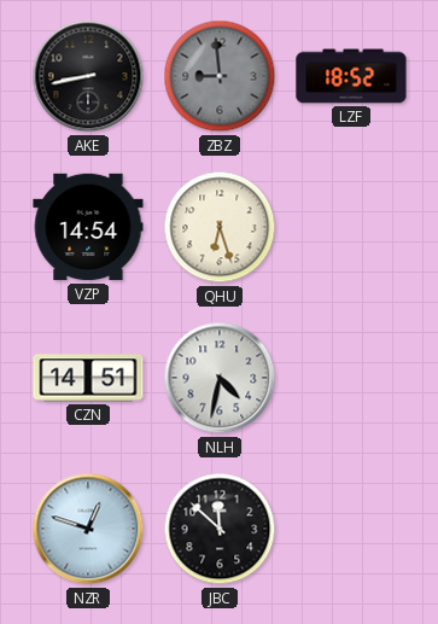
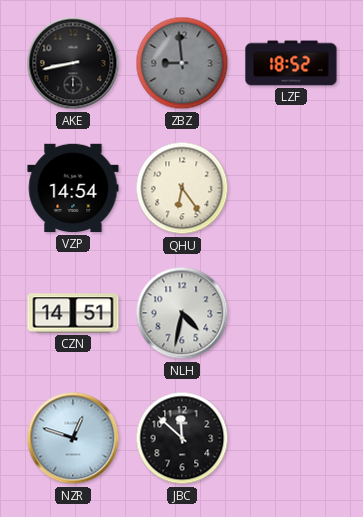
QHU: 6:27 -> 6:24 (182, 188)
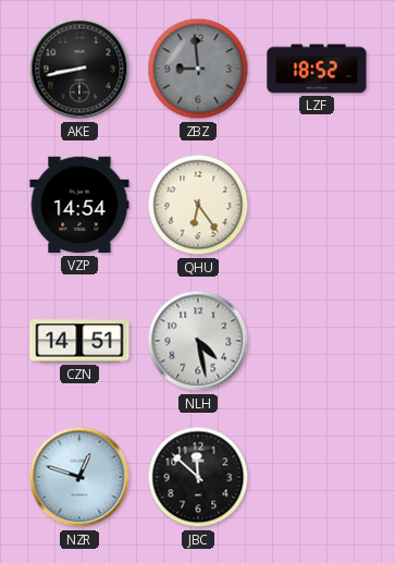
NLH: 4:32 -> 4:28 (198, 341)
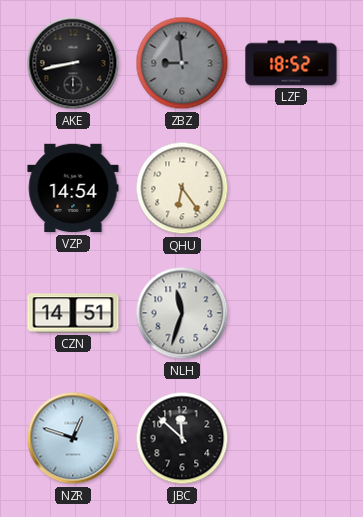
NLH: 4:28 -> 11:33 (182, 313)
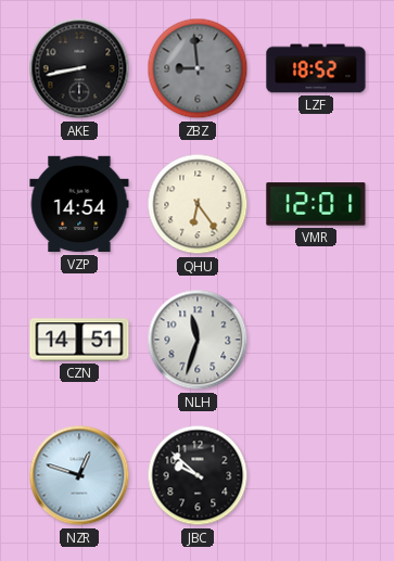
VMR: none -> 12:01 (316, 204)
JBC: 11:52 -> 9:52 (198, 475)
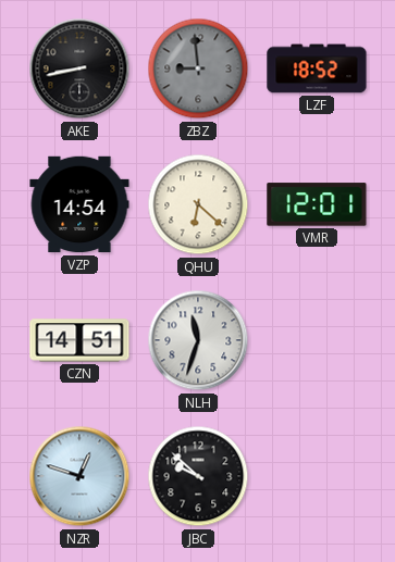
QHU: 6:24 -> 6:22 (198, 204)
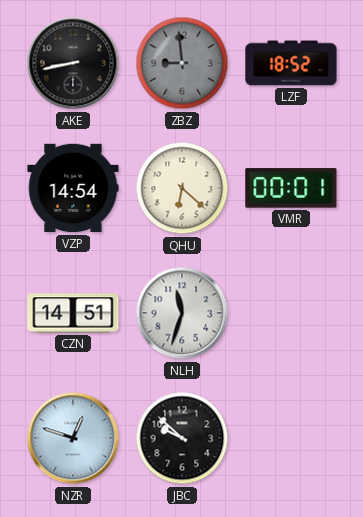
VMR: 12:01 -> 00:01 (291, 188)
